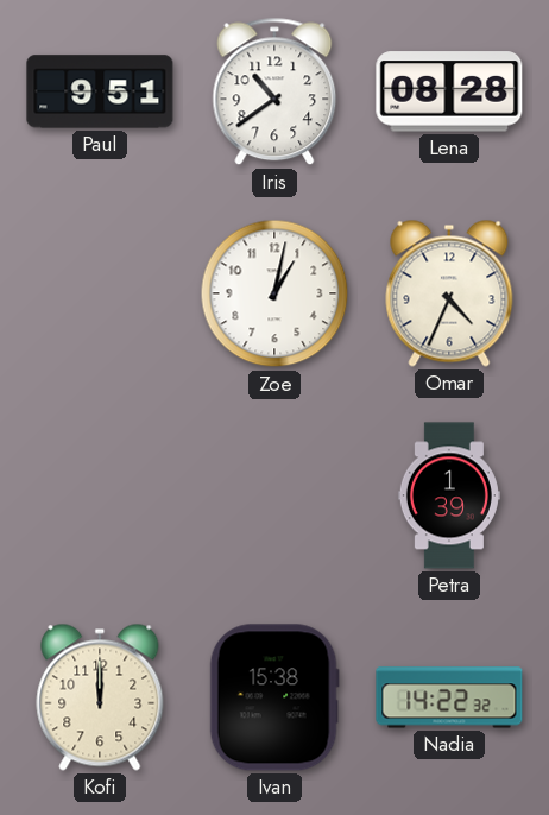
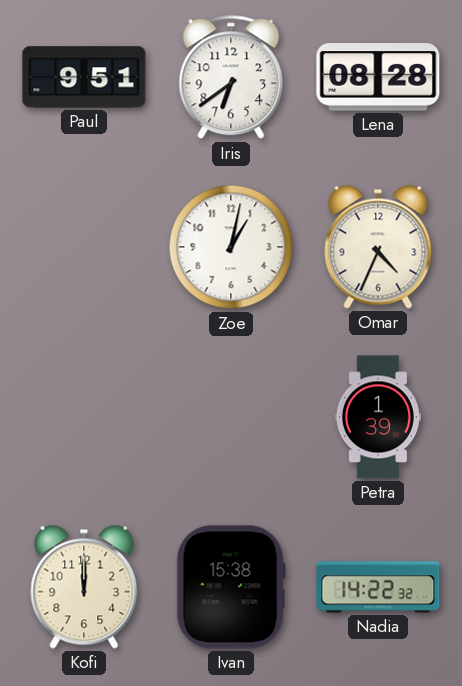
Iris: 10:39 -> 6:39 (231, 77)
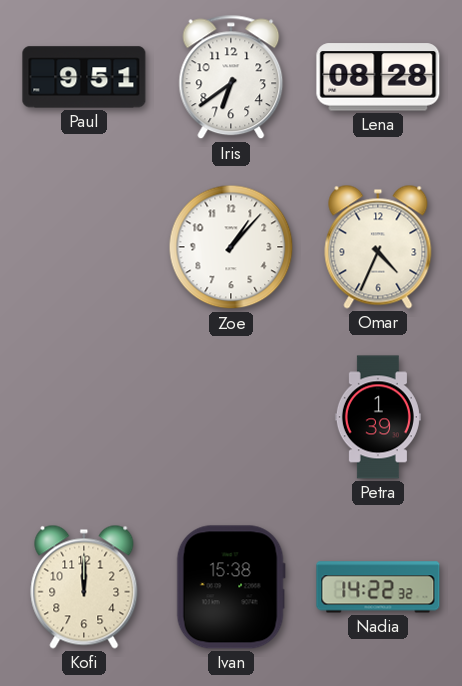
Zoe: 1:02 -> 1:07 (231, 247)
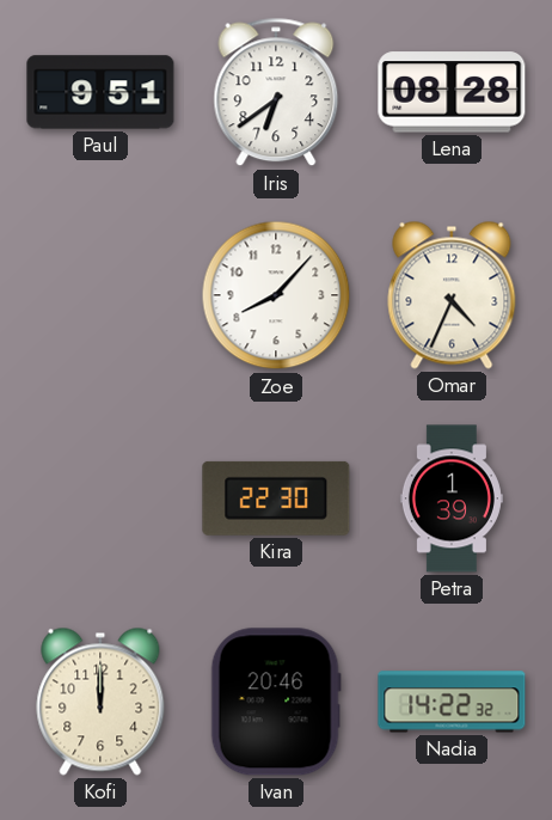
Zoe: 1:07 -> 8:07 (276, 295)
Kira: none -> 22:30 (276, 498)
Ivan: 15:38 -> 20:46 (276, 702)
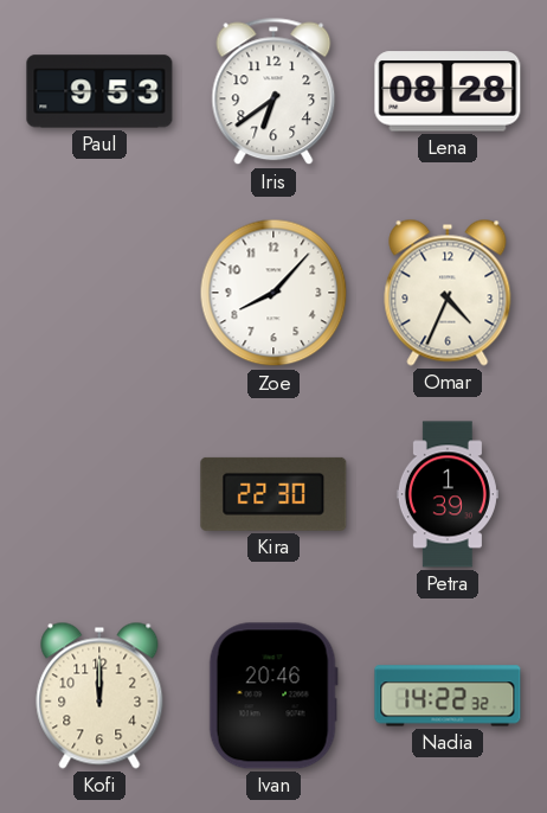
Paul: 9:51 -> 9:53 (99, 91)
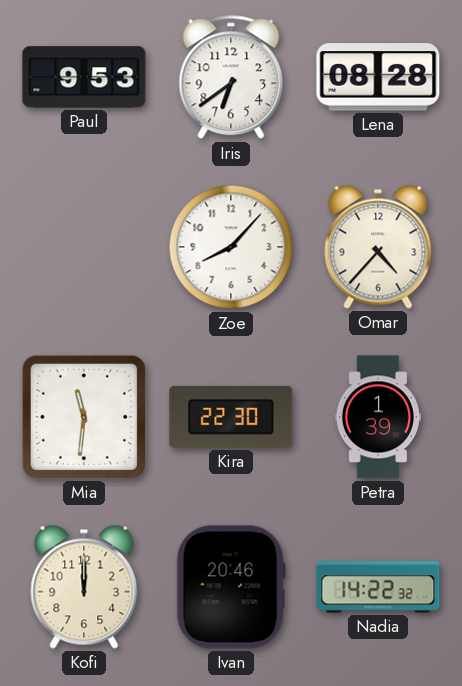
Omar: 4:34 -> 4:37 (378, 247)
Mia: none -> 11:31 (84, 417)
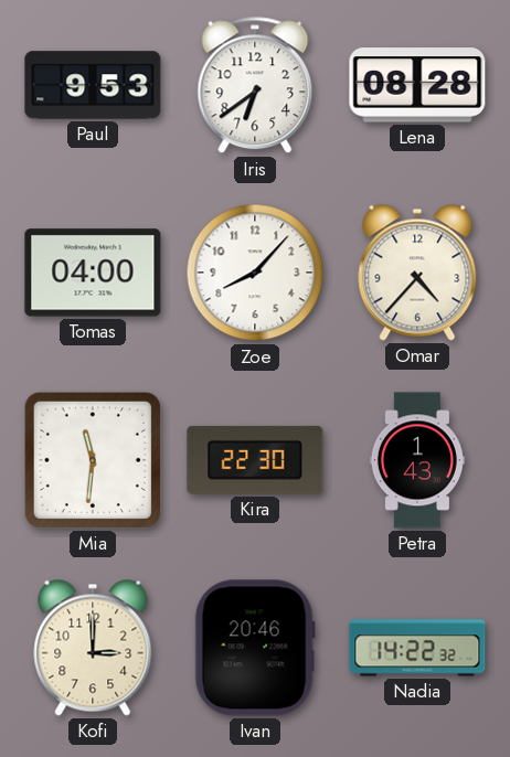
Tomas: none -> 04:00 (93, 273)
Petra: 1:39 -> 1:43 (417, 460)
Kofi: 12:00 -> 3:00 (93, 648)
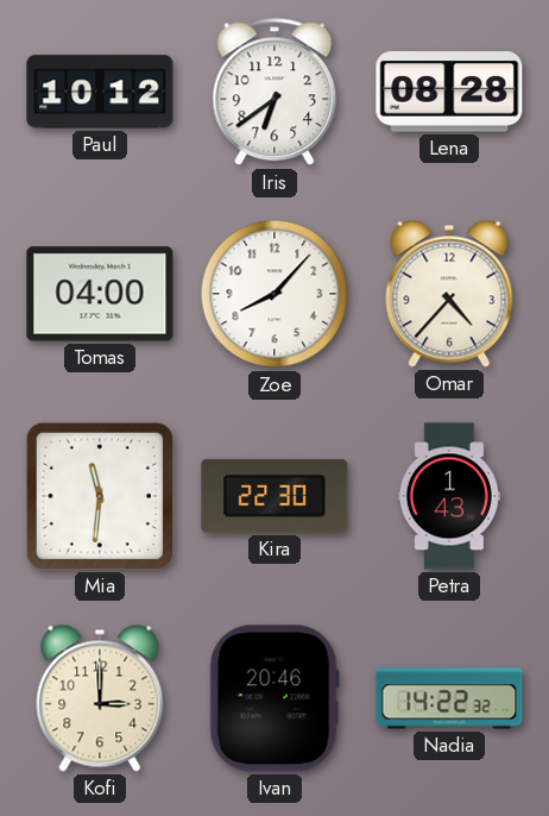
Paul: 9:53 -> 10:12 (100, 92)
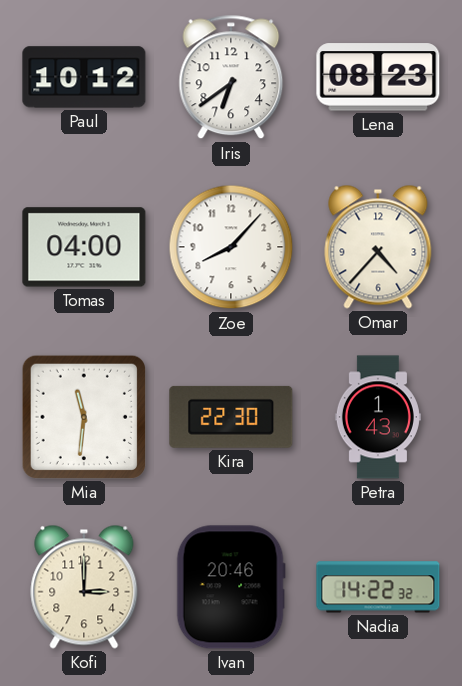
Lena: 08:28 -> 08:23 (378, 77)
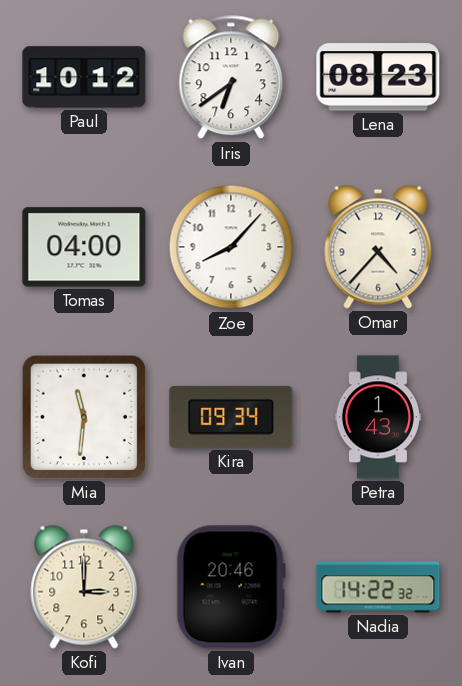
Kira: 22:30 -> 09:34 (231, 417)
